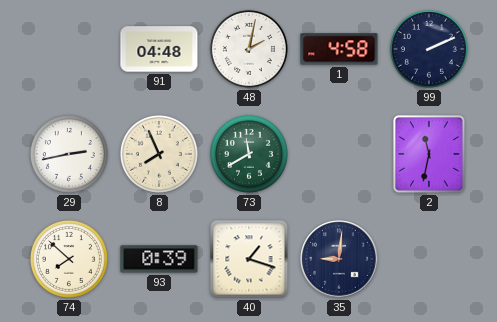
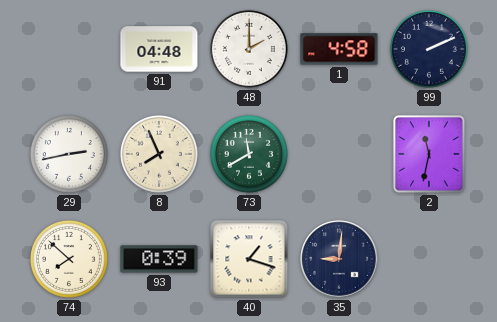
48: 2:02 -> 2:00 (249, 49)
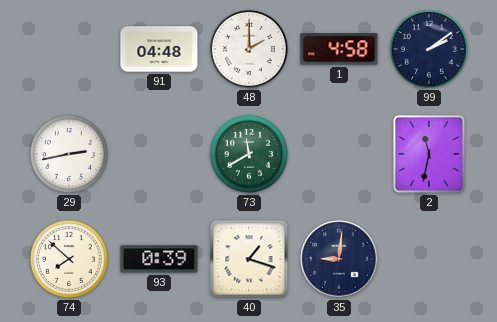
99: 2:11 -> 2:09 (429, 49)
8: 7:56 -> none (159, 154)
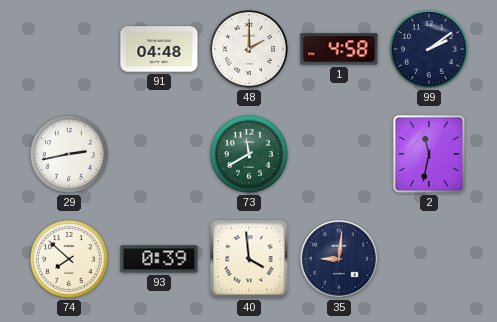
40: 1:18 -> 3:59 (249, 259)
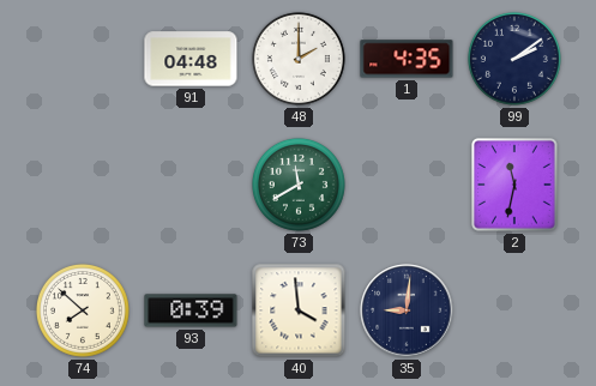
1: 4:58 -> 4:35 (407, 59)
29: 2:43 -> none (69, 154)
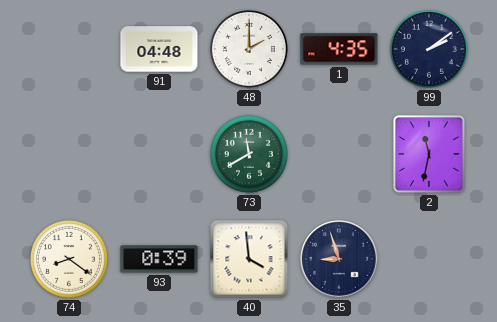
74: 7:52 -> 8:21 (69, 259)
35: 9:01 -> 8:57 (339, 259)
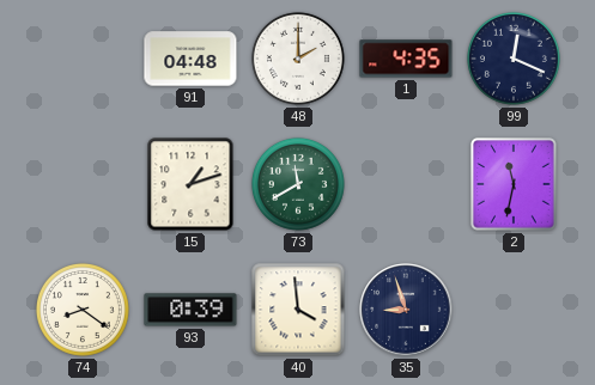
99: 2:09 -> 12:19 (514, 59)
15: none -> 1:12 (190, 184)
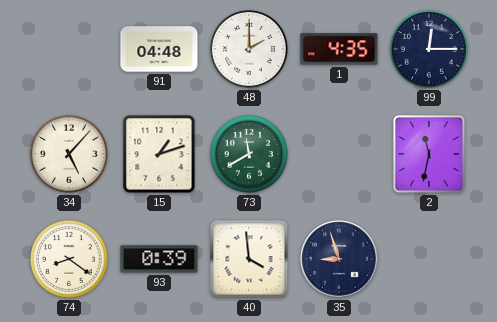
99: 12:19 -> 12:15 (429, 49)
34: none -> 5:07 (69, 154)
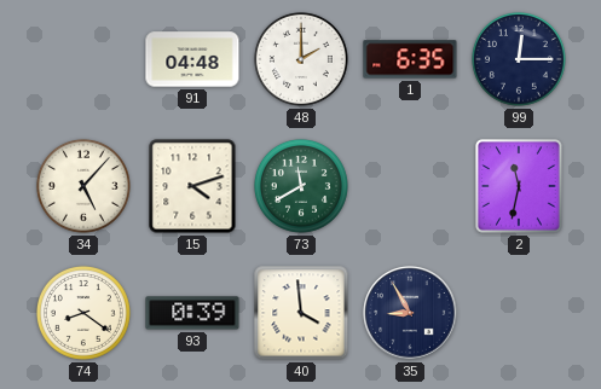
1: 4:35 -> 6:35 (410, 59)
15: 1:12 -> 4:12 (192, 186)
35: 8:57 -> 8:55 (410, 313)
